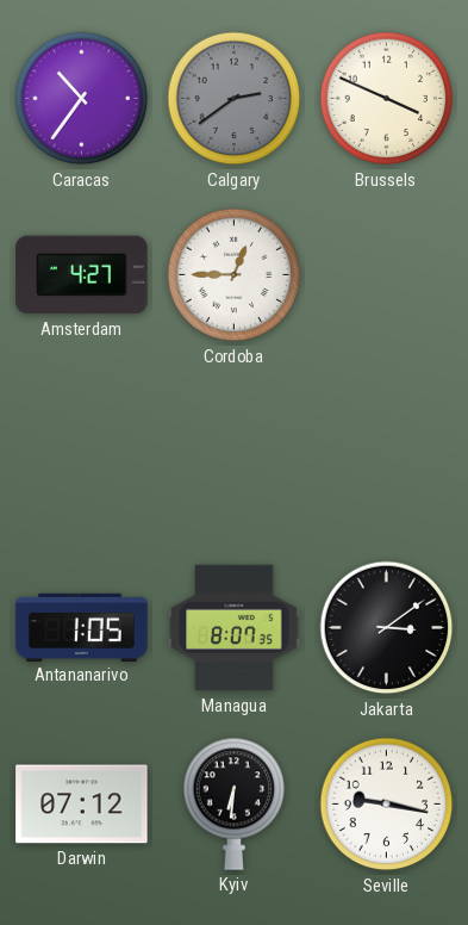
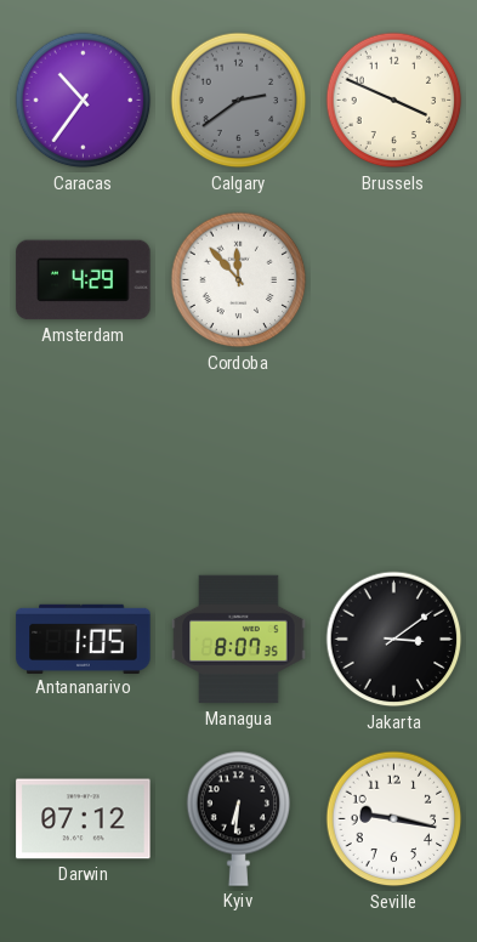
Amsterdam: 4:27 -> 4:29 (84, 280)
Cordoba: 12:45 -> 11:53 (239, 280)
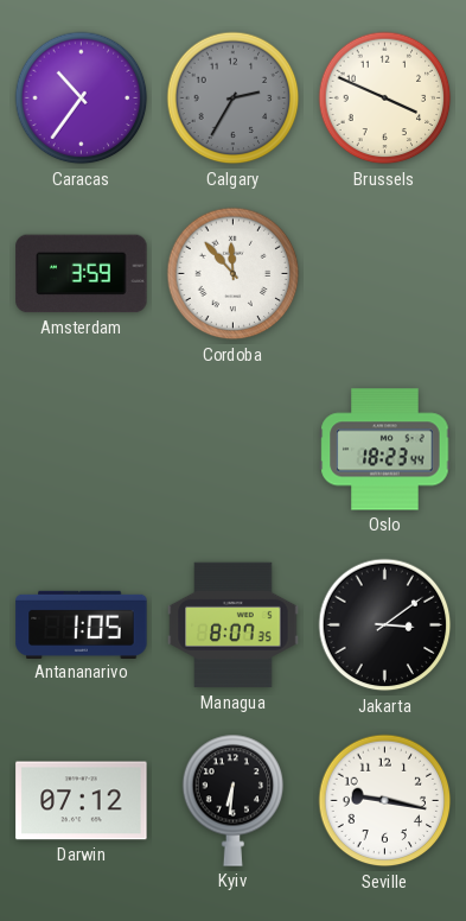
Calgary: 2:39 -> 2:35 (234, 99)
Amsterdam: 4:29 -> 3:59 (82, 274)
Oslo: none -> 18:23 (385, 450)
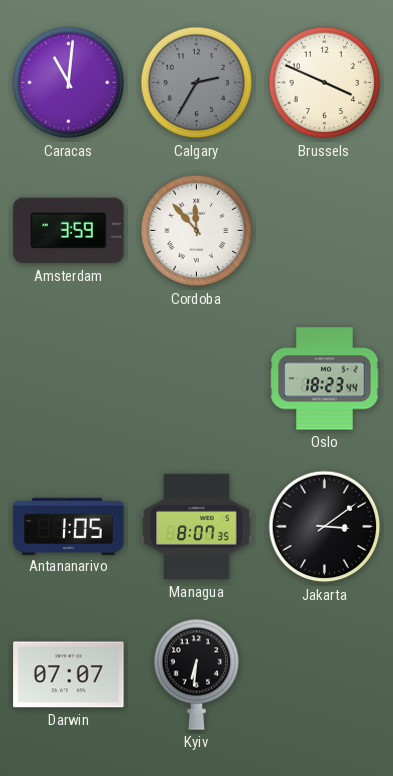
Caracas: 10:36 -> 11:01 (69, 83)
Darwin: 07:12 -> 07:07 (69, 675)
Seville: 9:17 -> none (385, 801)
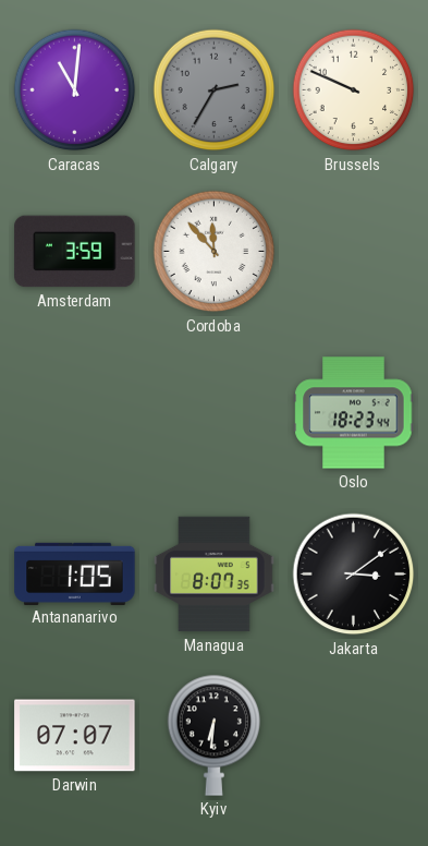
Brussels: 3:49 -> 9:49 (354, 90)
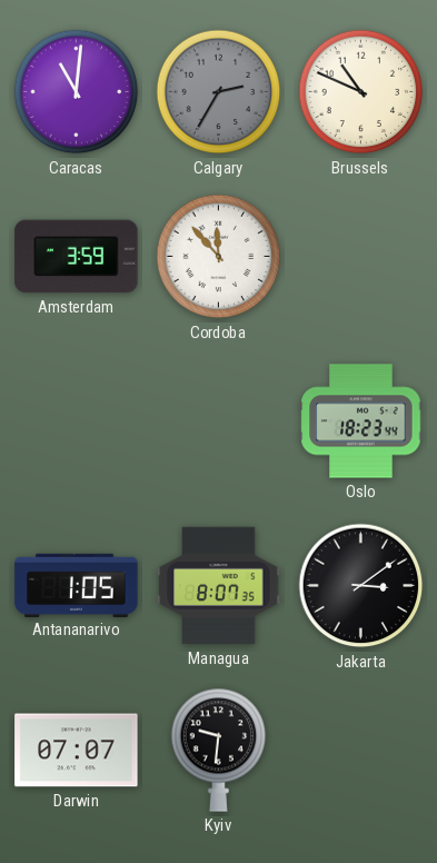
Brussels: 9:49 -> 10:49 (361, 92)
Kyiv: 6:31 -> 9:31 (219, 750)
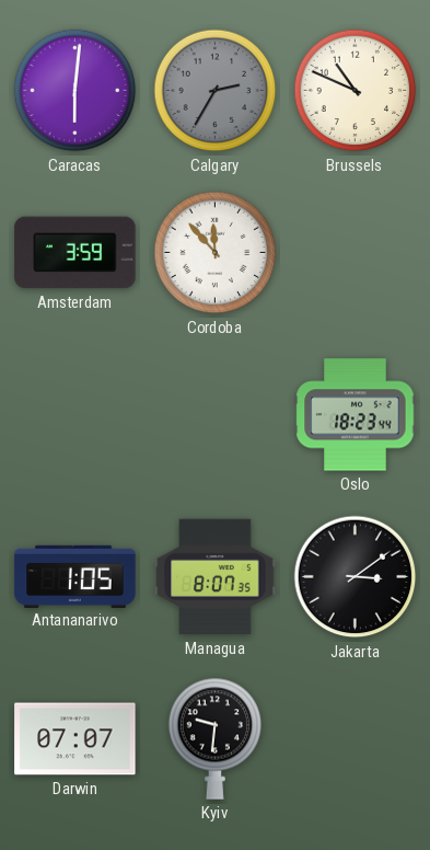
Caracas: 11:01 -> 6:01 (75, 91)
